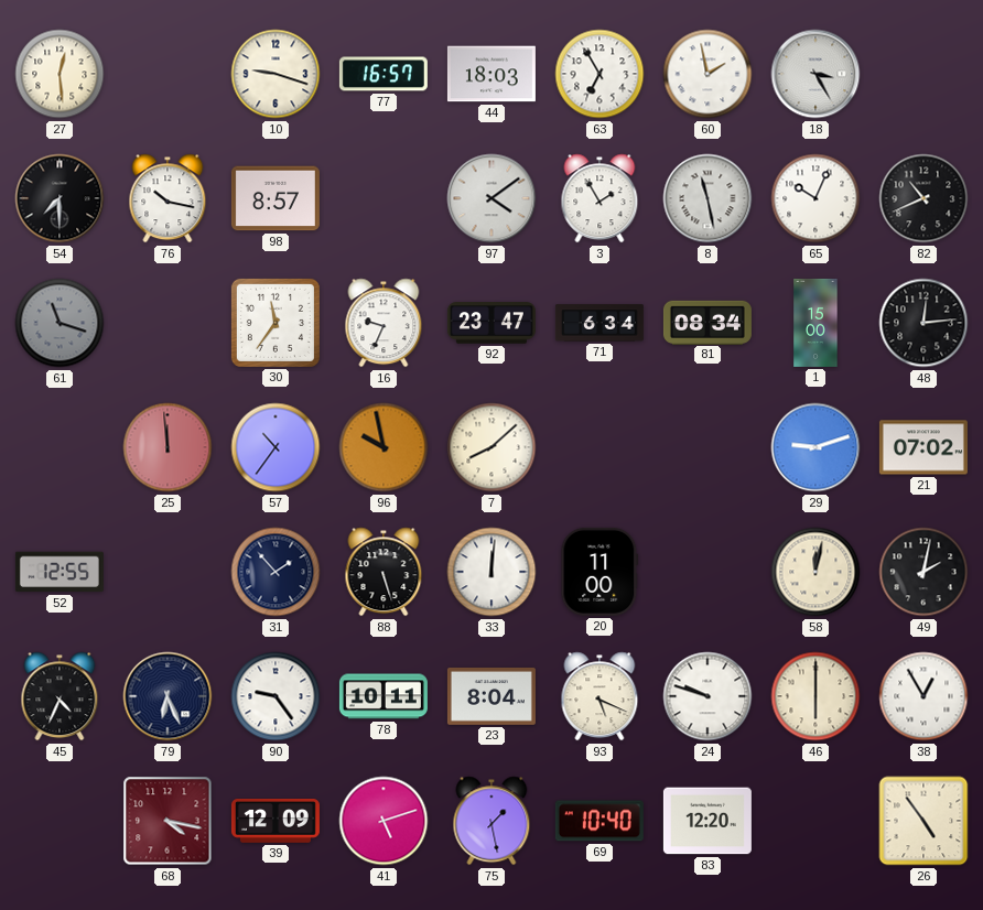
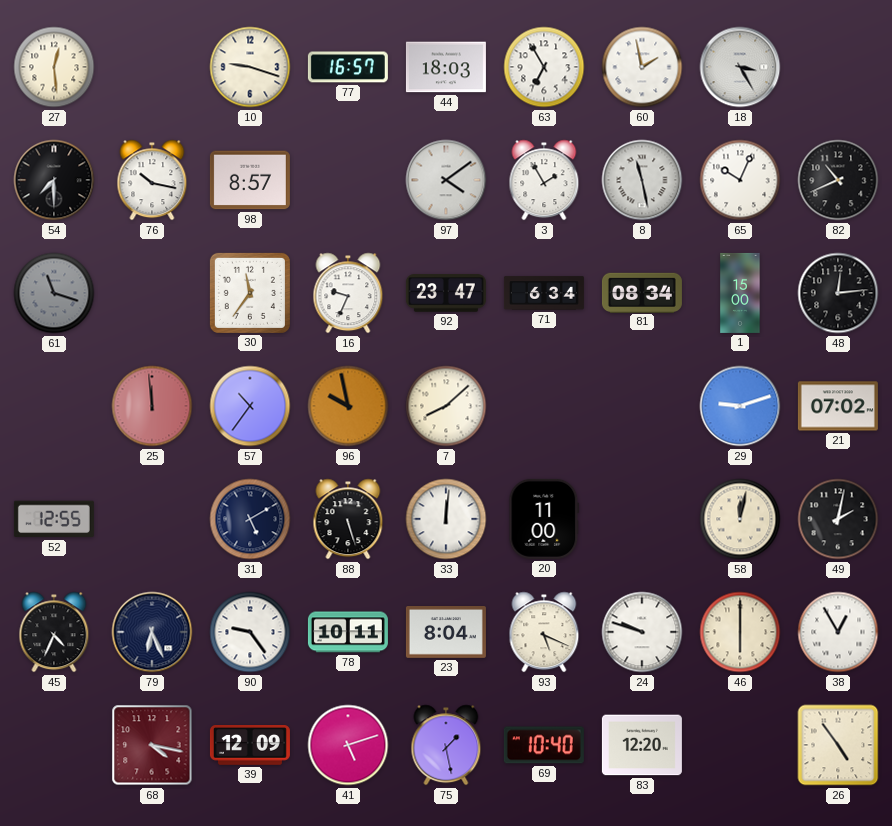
31: 1:53 -> 5:10 (250, 519)
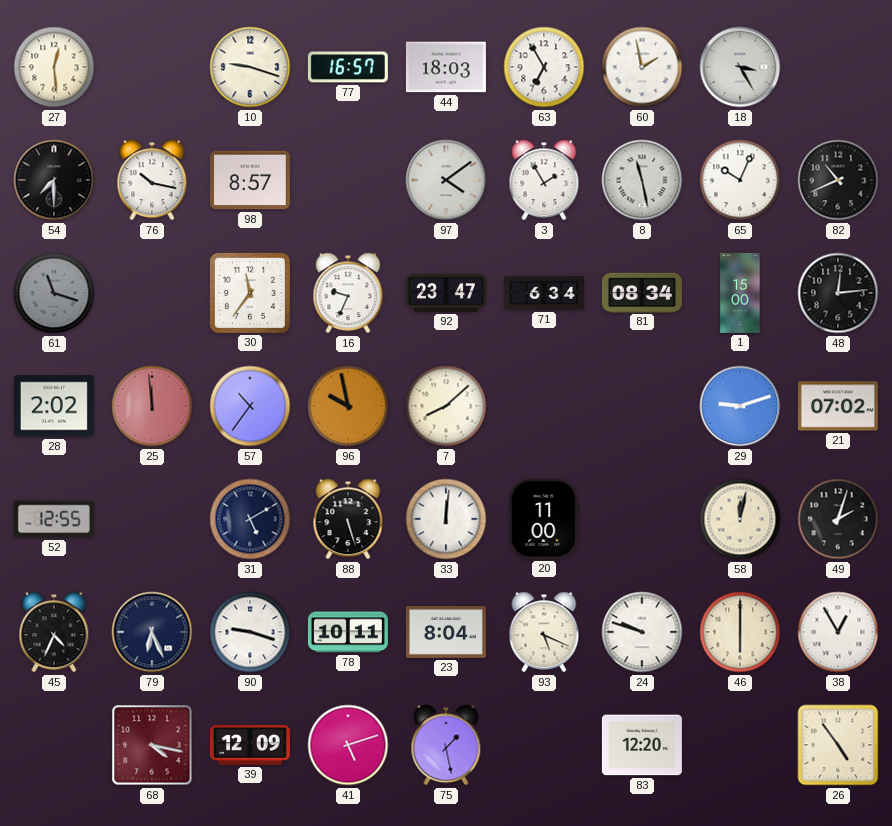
28: none -> 2:02 (54, 406)
49: 2:02 -> 2:03 (838, 519)
90: 9:24 -> 9:18 (250, 632)
69: 10:40 -> none (544, 745)
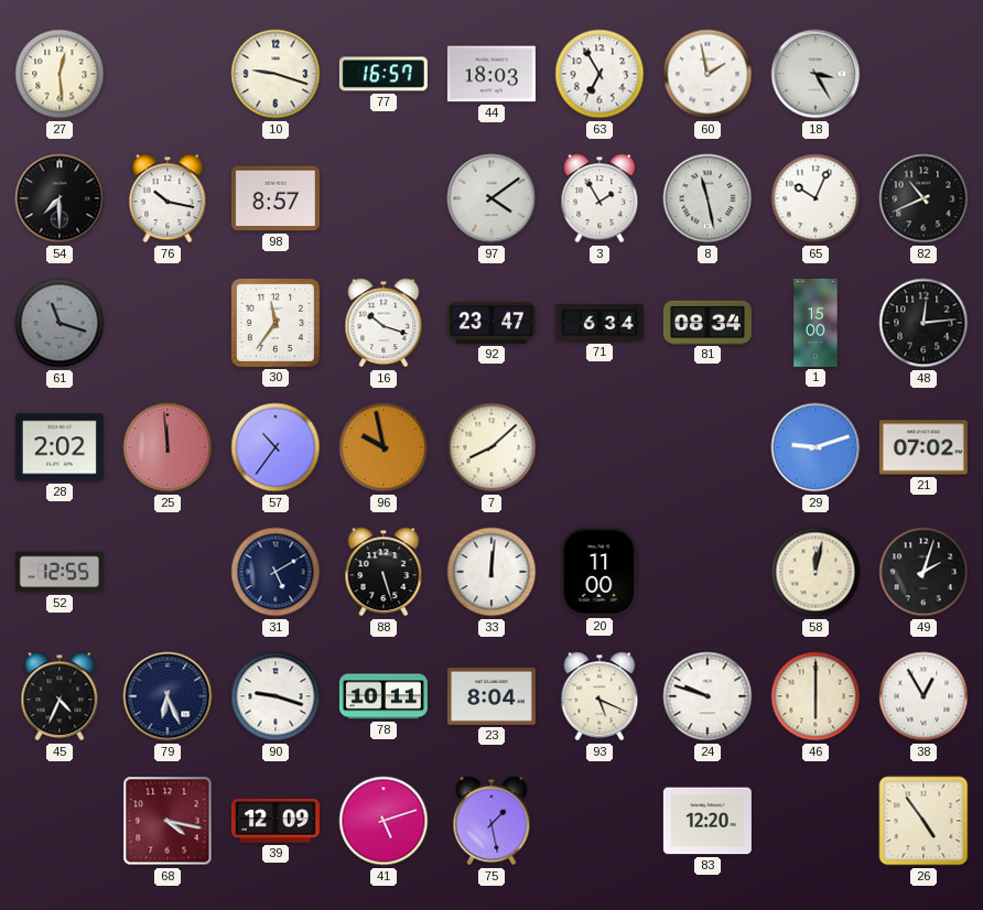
16: 9:34 -> 10:18 (384, 323)
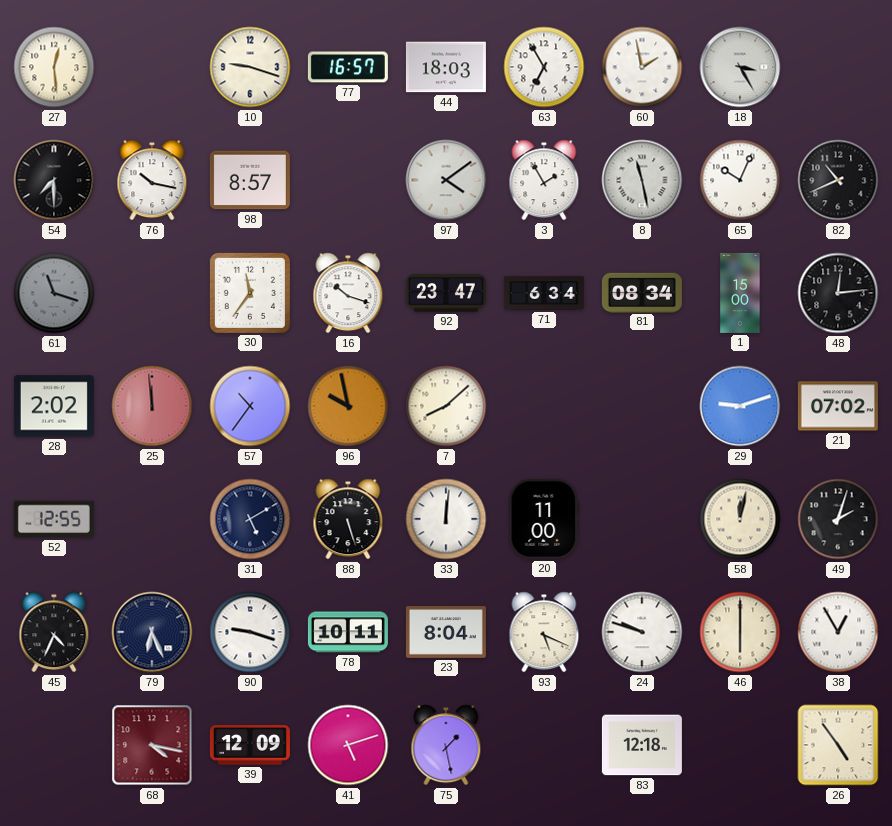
83: 12:20 -> 12:18 (642, 745)
